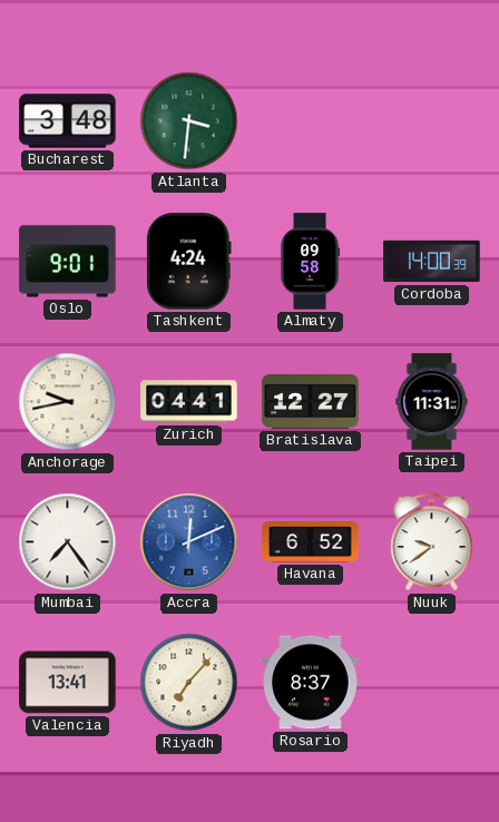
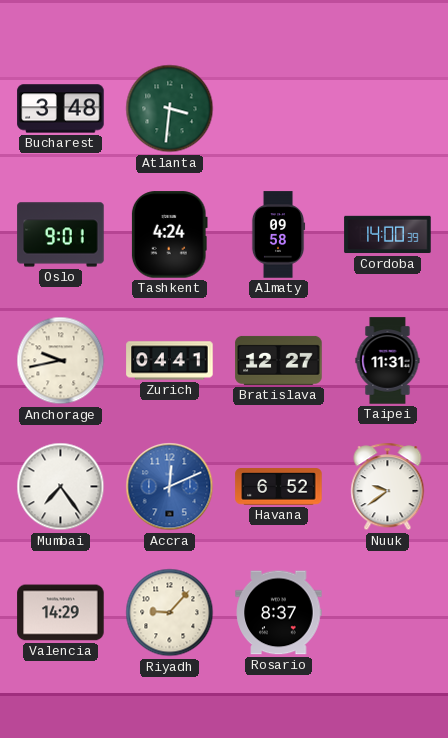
Valencia: 13:41 -> 14:29 (61, 613)
Riyadh: 7:07 -> 9:07 (170, 613)
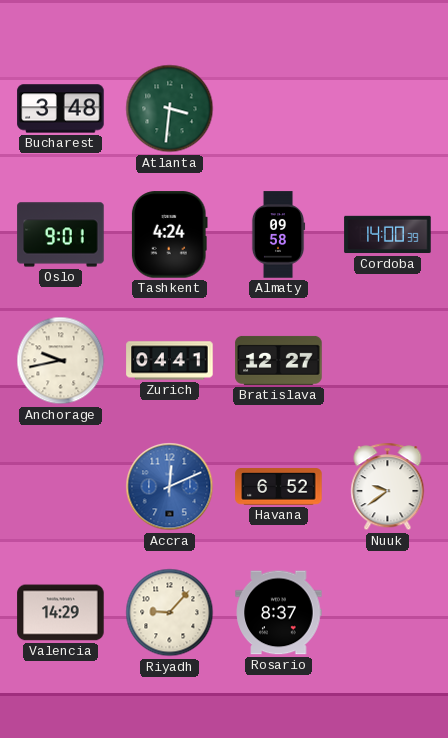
Taipei: 11:31 -> none (388, 361)
Mumbai: 7:24 -> none (61, 487)
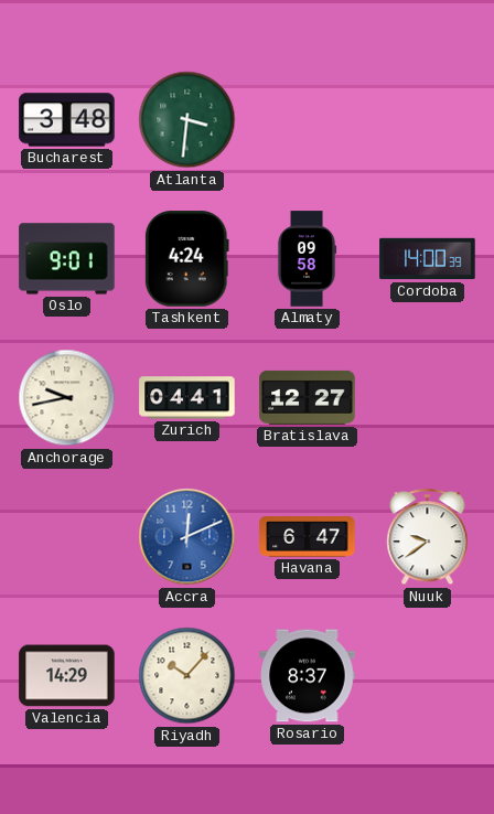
Havana: 6:52 -> 6:47 (308, 537)
Riyadh: 9:07 -> 10:07 (187, 676)
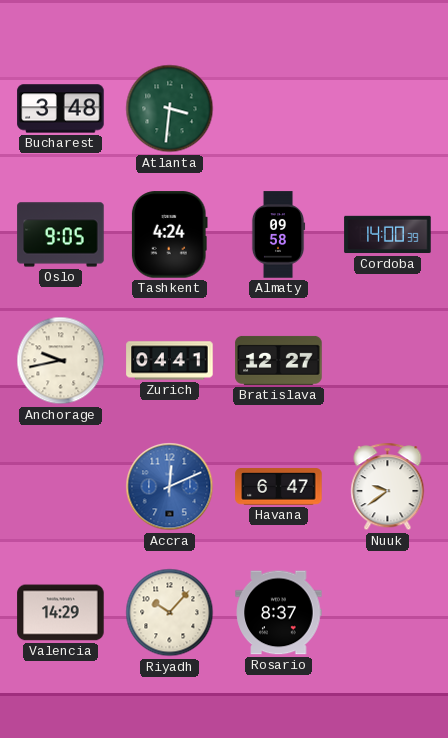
Oslo: 9:01 -> 9:05 (61, 235)
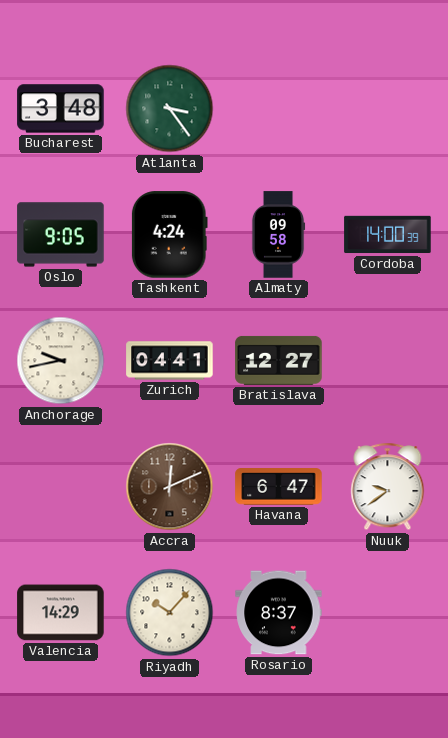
Atlanta: 3:31 -> 3:24 (170, 109)
Accra dial: blue -> brown (170, 487)
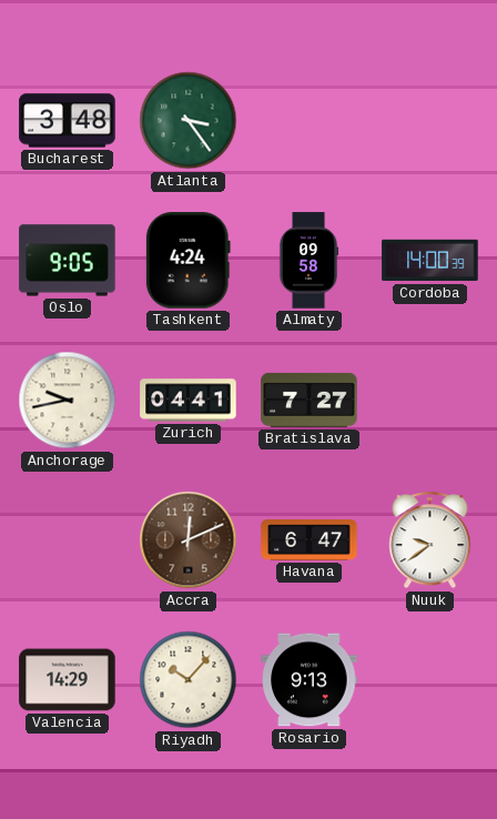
Bratislava: 12:27 -> 7:27 (310, 400)
Rosario: 8:37 -> 9:13 (310, 680)
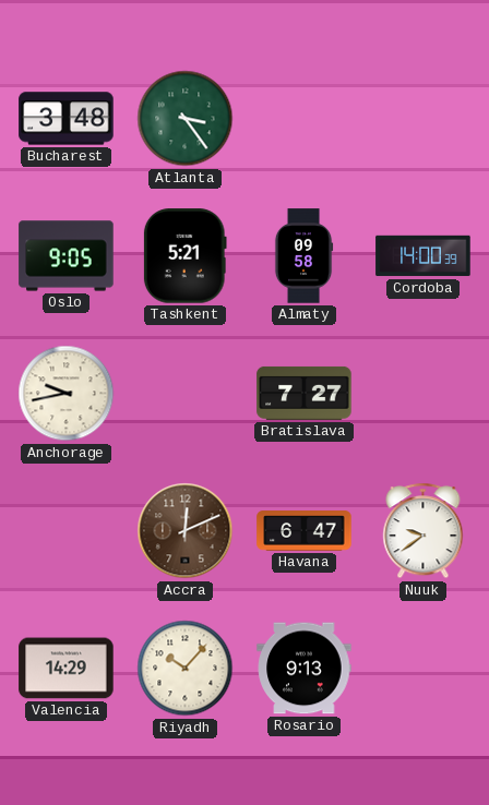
Tashkent: 4:24 -> 5:21 (184, 256)
Zurich: 04:41 -> none (189, 401)
